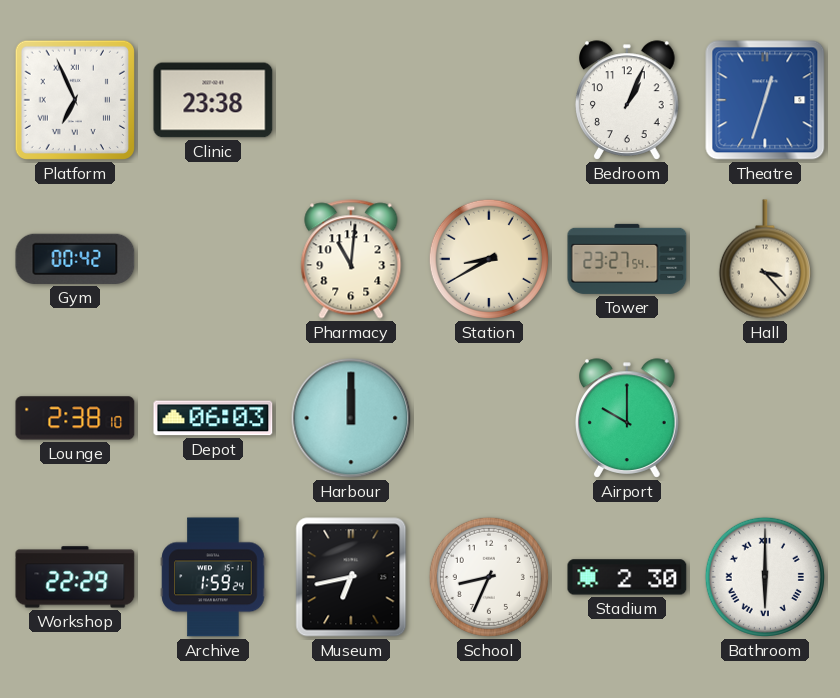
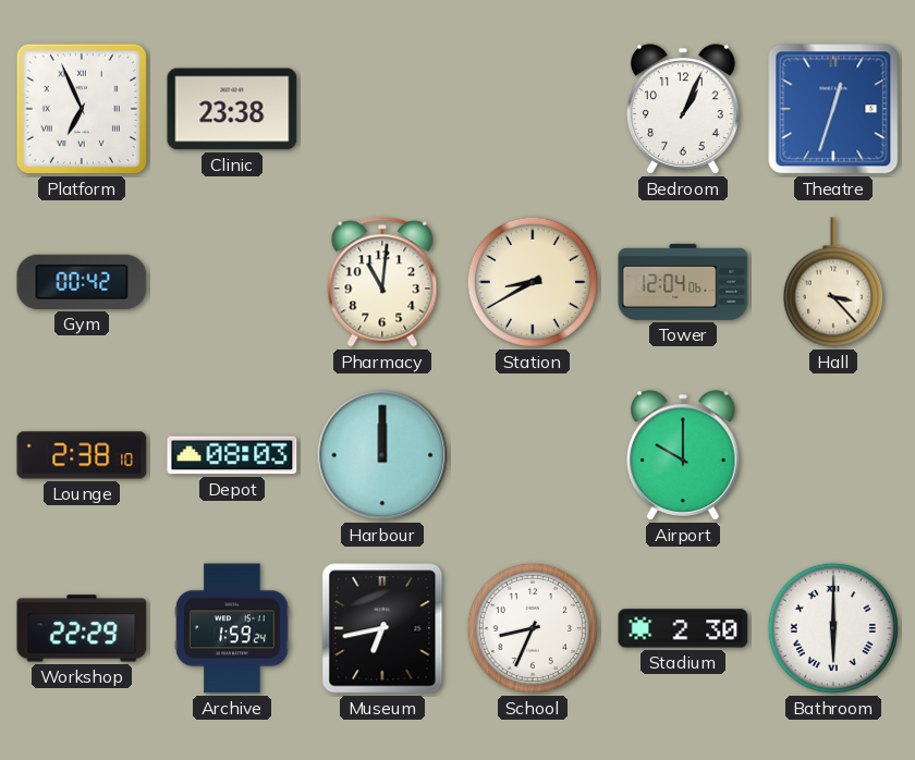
Tower: 23:27 -> 12:04 (683, 282)
Depot: 06:03 -> 08:03 (232, 455)
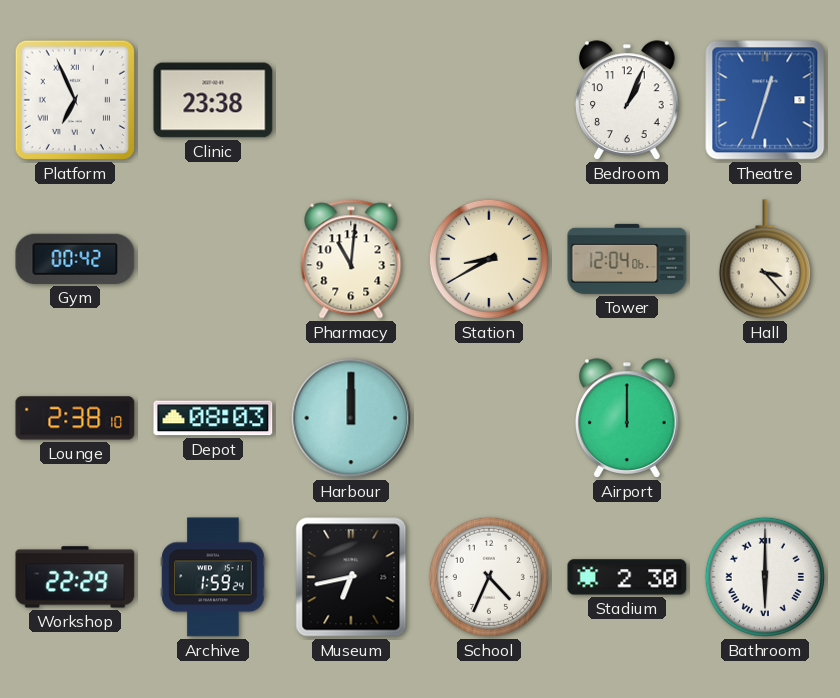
Airport: 10:00 -> 12:00 (628, 418)
School: 8:34 -> 4:34 (489, 577)
